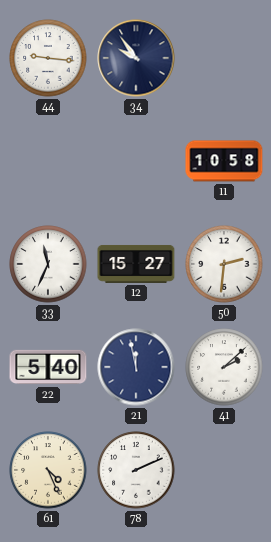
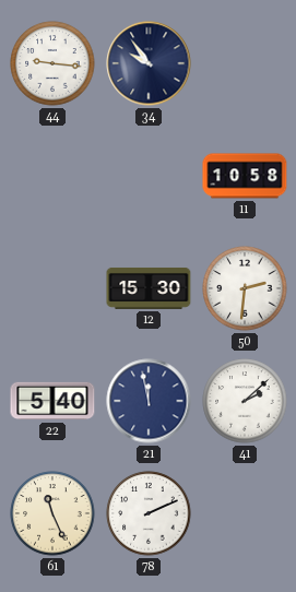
33: 11:34 -> none (48, 264)
12: 15:27 -> 15:30 (149, 288)
61: 4:26 -> 11:26 (52, 513)
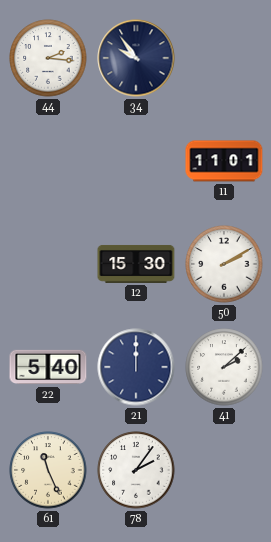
44: 9:16 -> 2:16 (48, 58)
11: 10:58 -> 11:01 (224, 161)
50: 2:31 -> 2:10 (224, 264)
21: 11:58 -> 12:00 (136, 367)
78: 2:11 -> 2:06 (136, 470)
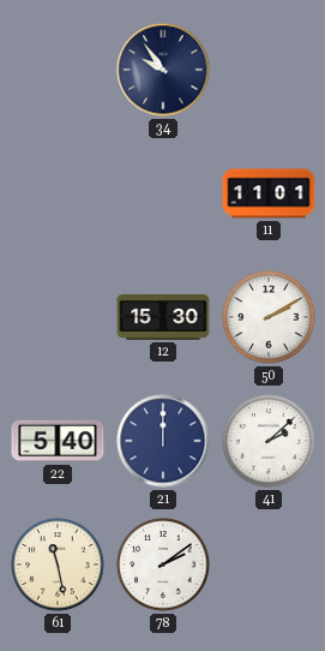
44: 2:16 -> none (48, 58)
61: 11:26 -> 11:28 (58, 565)
78: 2:06 -> 2:09 (163, 565)
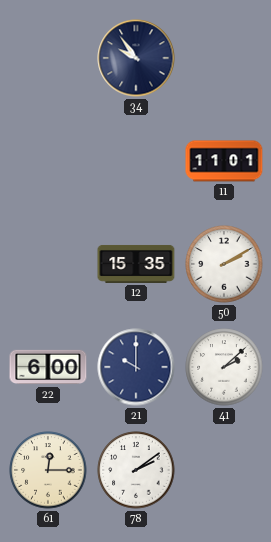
12: 15:30 -> 15:35 (136, 264)
22: 5:40 -> 6:00 (48, 367)
21: 12:00 -> 10:00 (136, 367)
61: 11:28 -> 12:15 (48, 470)
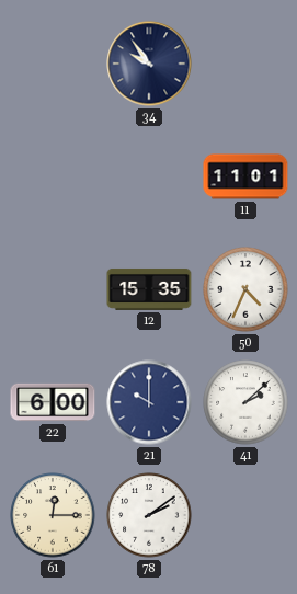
50: 2:10 -> 4:34 (245, 289)
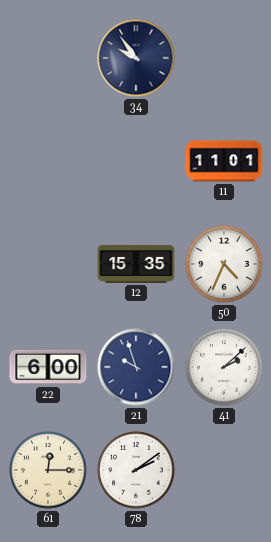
21: 10:00 -> 9:57 (136, 367)
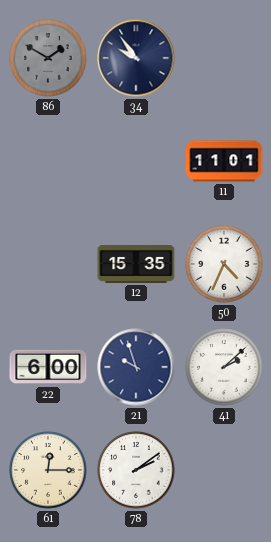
86: none -> 1:50 (48, 58)
